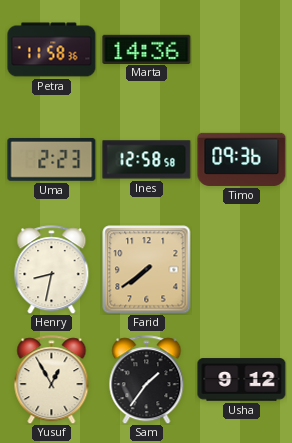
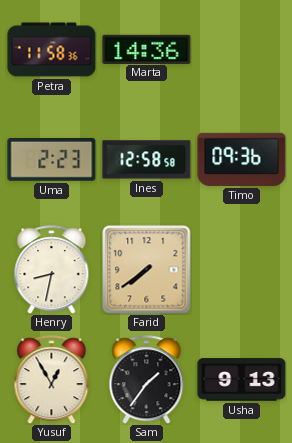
Usha: 9:12 -> 9:13 (242, 380)
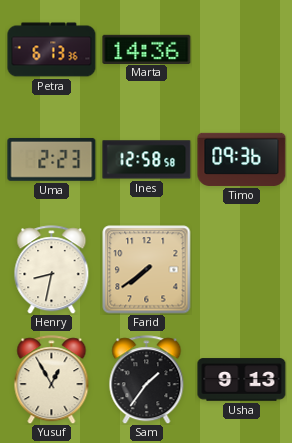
Petra: 11:58 -> 6:13 (52, 50)
